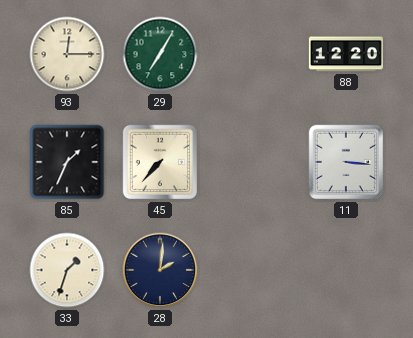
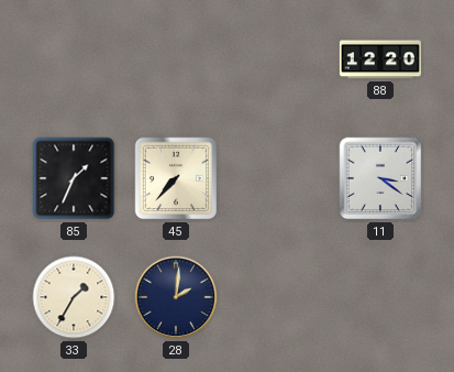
93: 12:15 -> none (67, 54)
29: 7:05 -> none (160, 54)
11: 3:16 -> 3:21 (380, 178)
33: 1:33 -> 1:35 (74, 297)
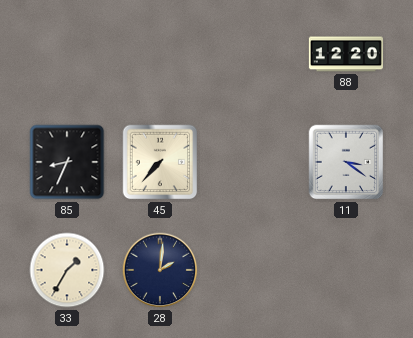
85: 1:34 -> 8:34 (67, 162)
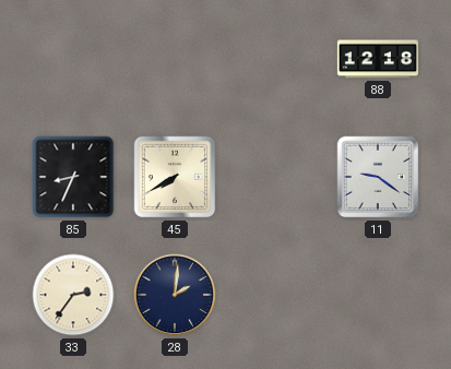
88: 12:20 -> 12:18 (378, 59)
45: 7:37 -> 7:40 (175, 177)
11: 3:21 -> 9:21 (378, 177)
33: 1:35 -> 2:36 (73, 295)
